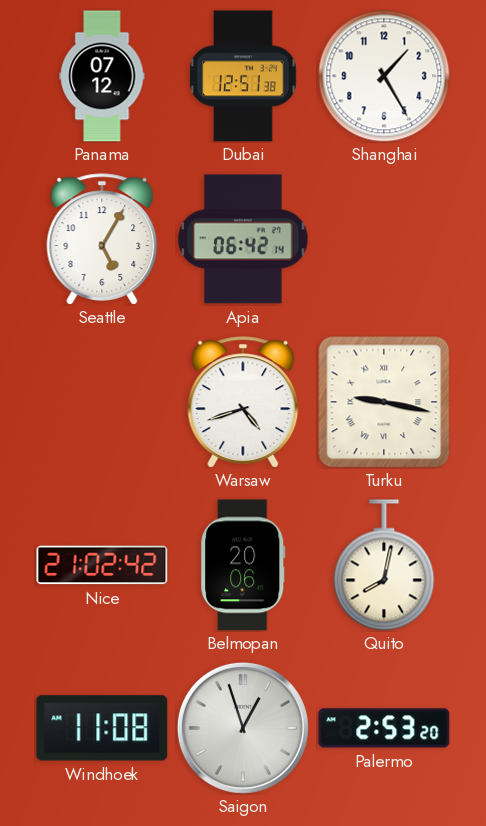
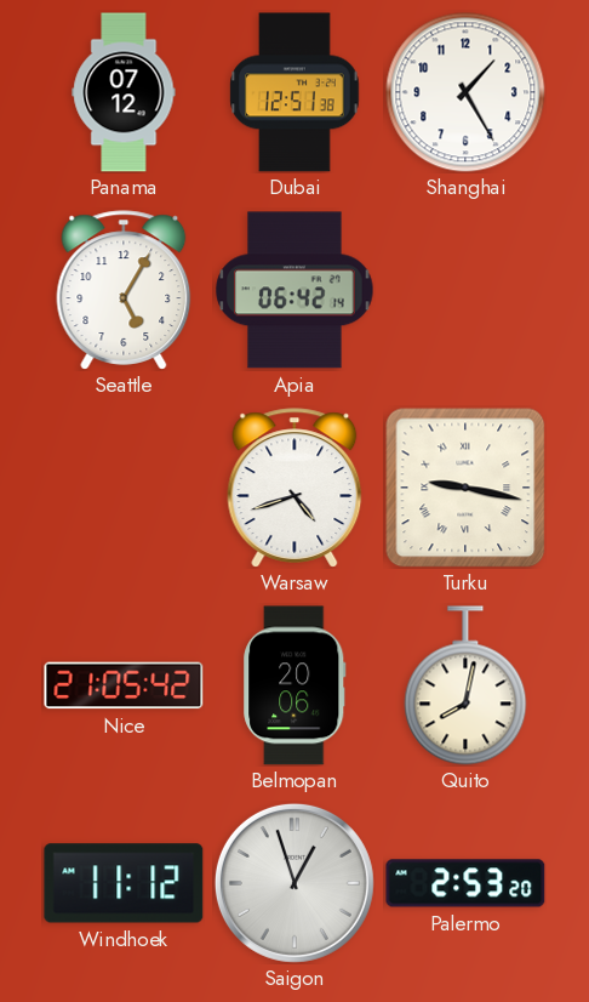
Nice: 21:02 -> 21:05 (124, 685)
Windhoek: 11:08 -> 11:12 (124, 883)
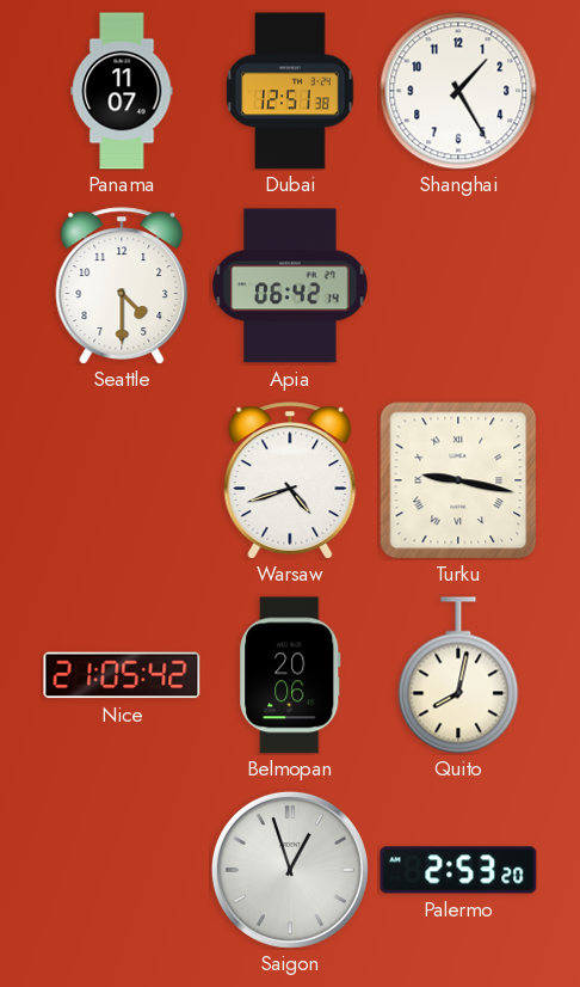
Panama: 07:12 -> 11:07 (122, 91)
Seattle: 5:05 -> 4:30 (122, 286)
Windhoek: 11:12 -> none (124, 883)
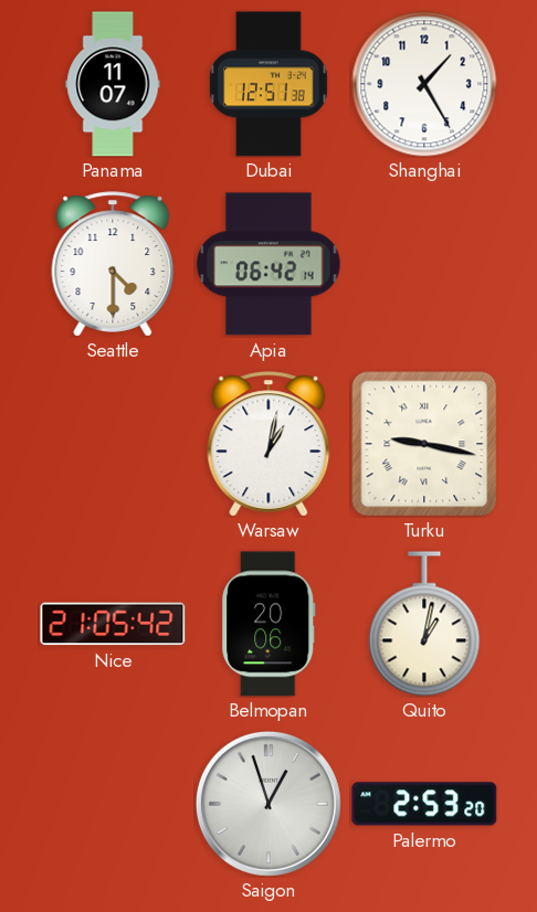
Warsaw: 4:42 -> 1:02 (268, 444)
Quito: 8:02 -> 1:02 (424, 624)
